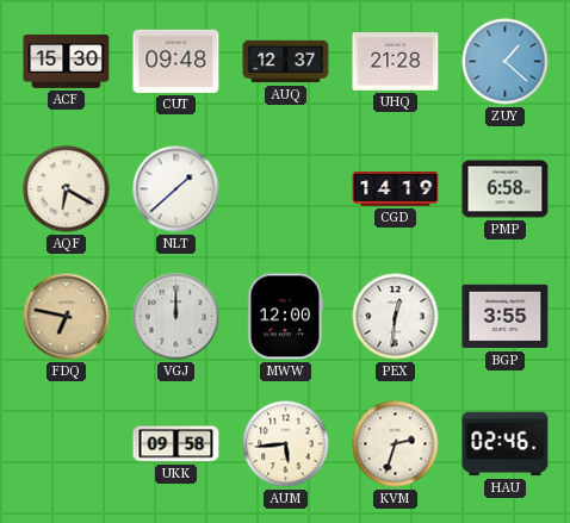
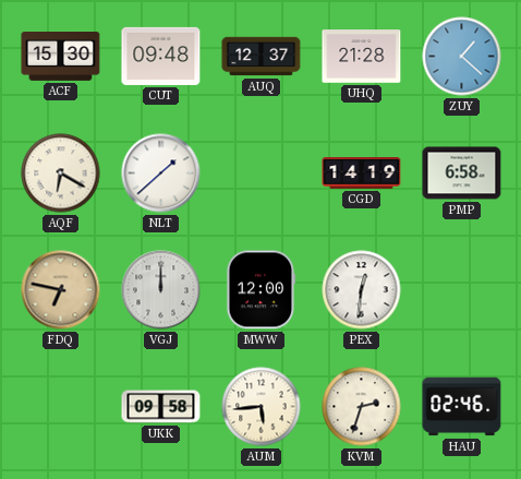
BGP: 3:55 -> none (506, 317)
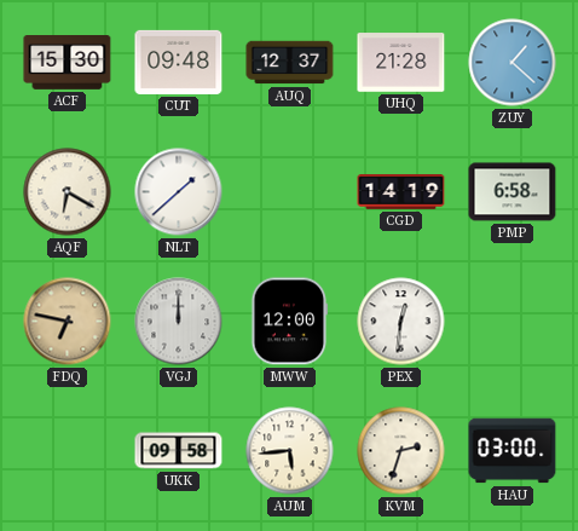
HAU: 02:46 -> 03:00 (513, 451)
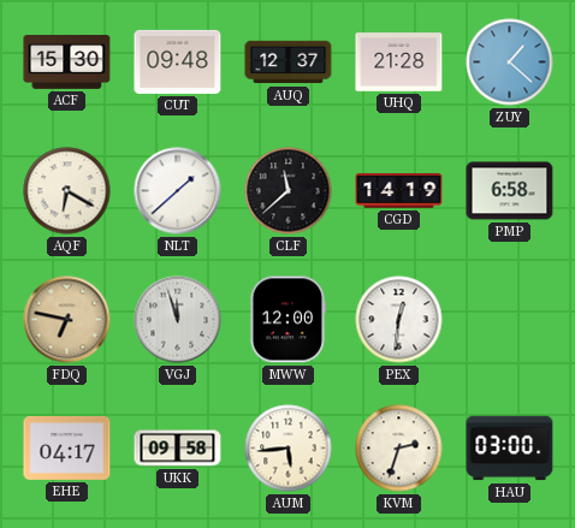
CLF: none -> 11:38 (289, 191)
VGJ: 12:00 -> 11:57 (178, 320)
EHE: none -> 04:17 (67, 447)
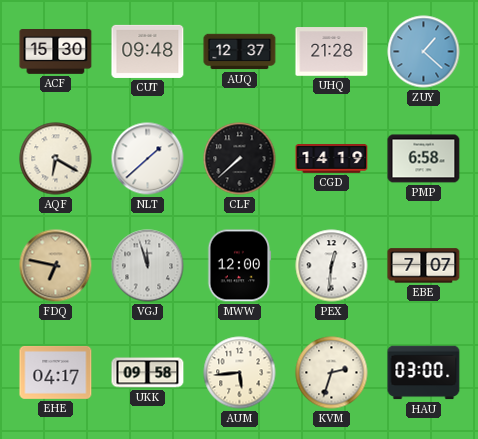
CLF: 11:38 -> 7:38 (240, 159)
EBE: none -> 7:07 (424, 266)
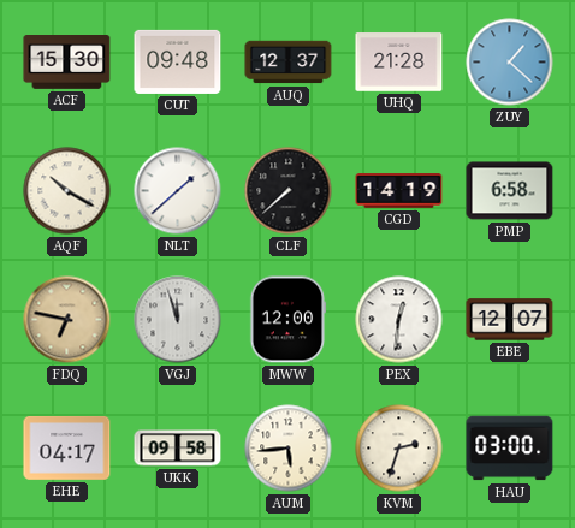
AQF: 6:20 -> 10:20 (67, 191)
EBE: 7:07 -> 12:07 (510, 320)
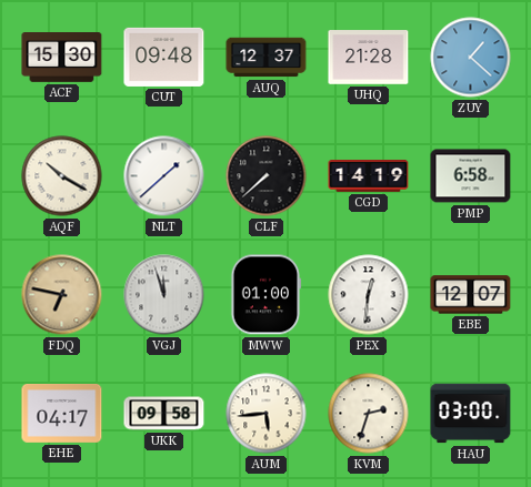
MWW: 12:00 -> 01:00 (267, 295)
